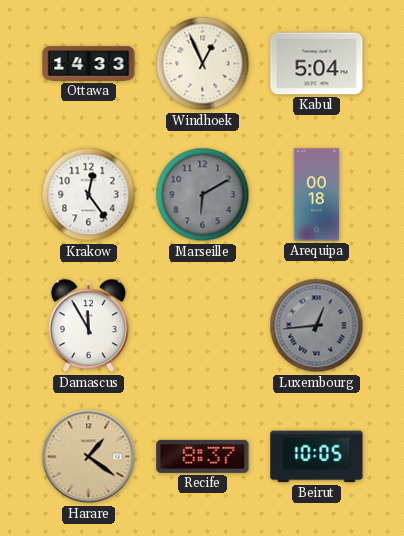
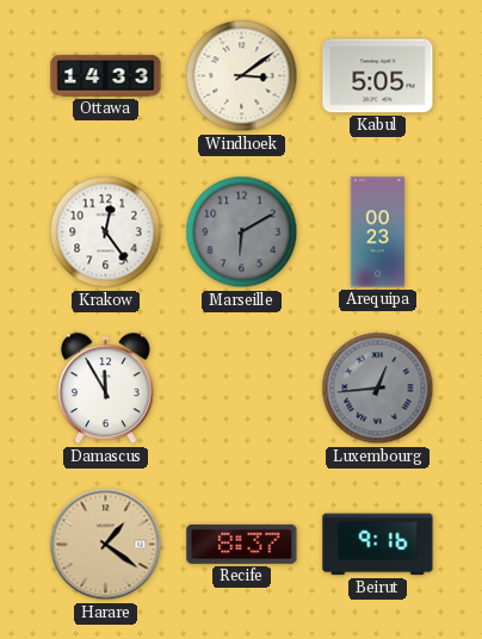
Windhoek: 12:56 -> 3:09 (242, 76)
Kabul: 5:04 -> 5:05 (378, 76)
Arequipa: 00:18 -> 00:23 (378, 232)
Beirut: 10:05 -> 9:16 (378, 545)
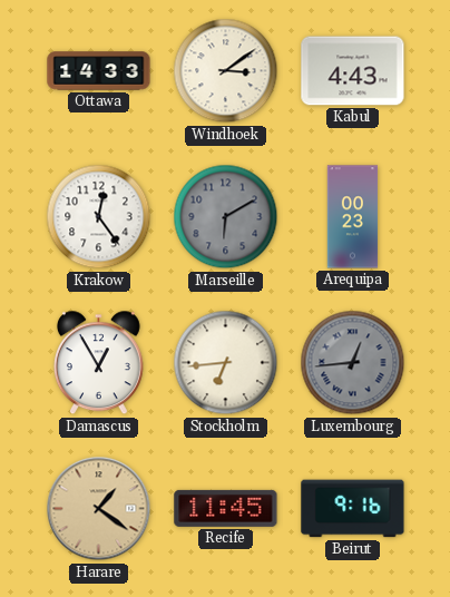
Kabul: 5:05 -> 4:43 (353, 71)
Damascus: 11:55 -> 12:55 (98, 363)
Stockholm: none -> 6:44 (226, 363)
Recife: 8:37 -> 11:45 (226, 508)
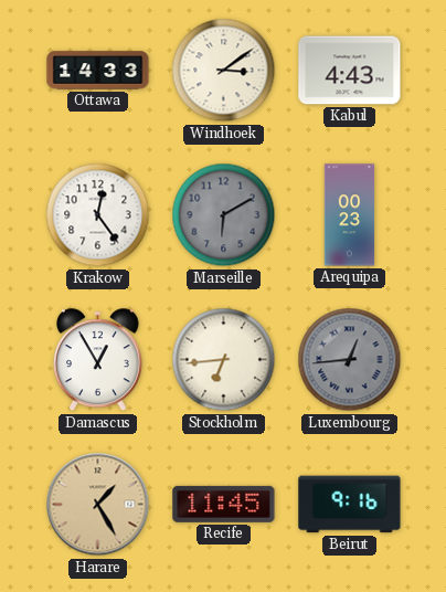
Harare: 1:21 -> 1:25 (98, 505)
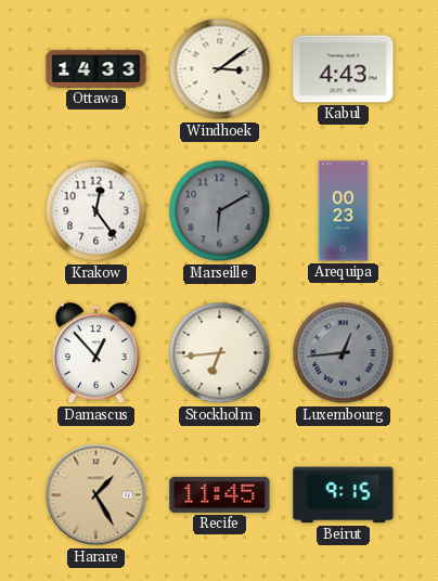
Damascus: 12:55 -> 12:53 (95, 353)
Beirut: 9:16 -> 9:15 (344, 495)
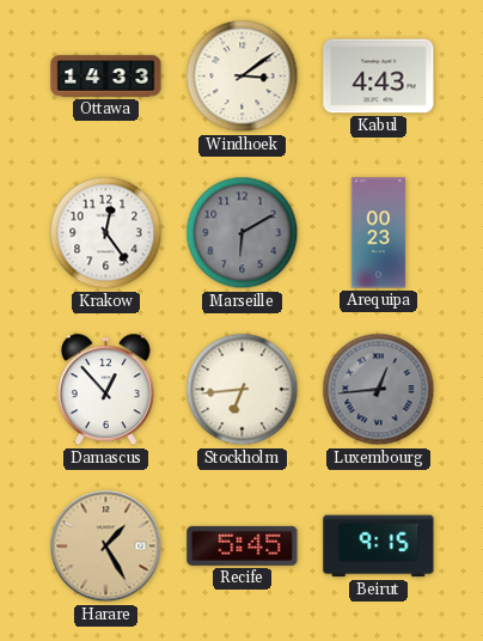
Recife: 11:45 -> 5:45 (243, 545)
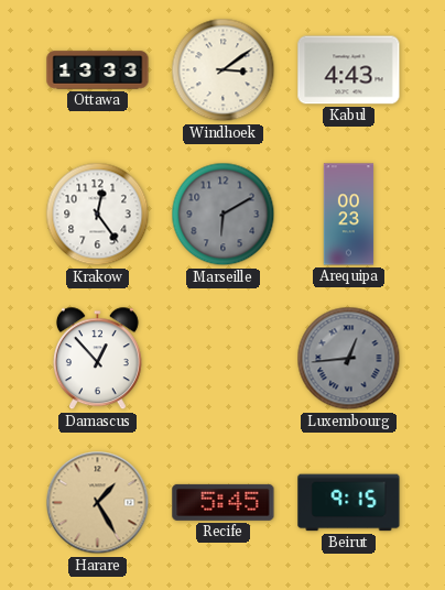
Ottawa: 14:33 -> 13:33 (98, 70)
Stockholm: 6:44 -> none (243, 390)
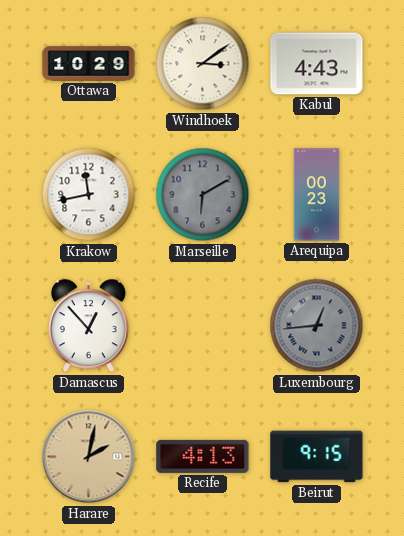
Ottawa: 13:33 -> 10:29 (89, 64)
Krakow: 12:24 -> 11:43 (89, 195)
Harare: 1:25 -> 2:02 (89, 457)
Recife: 5:45 -> 4:13 (203, 456)
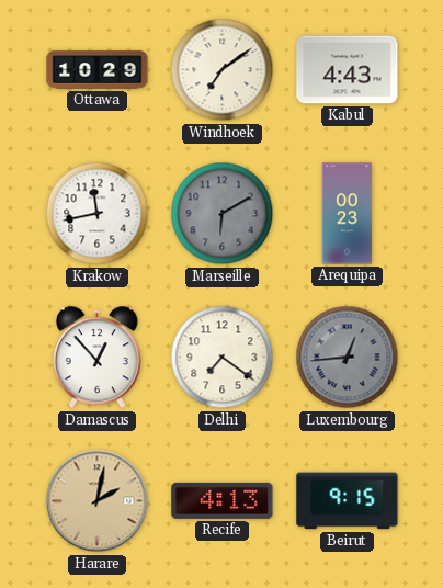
Windhoek: 3:09 -> 7:09 (223, 70)
Delhi: none -> 7:21 (223, 358)
